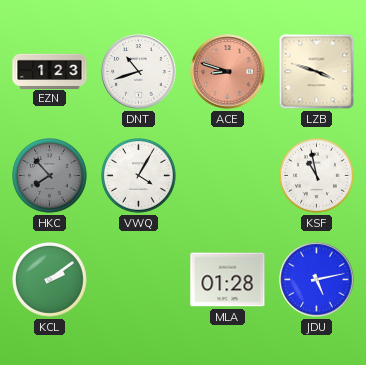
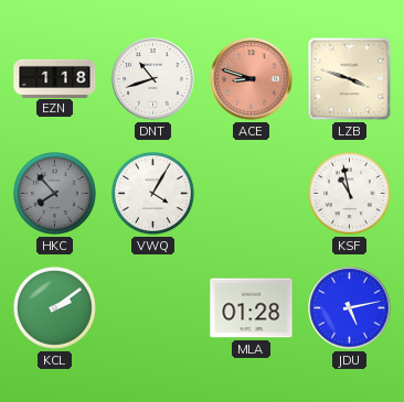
EZN: 1:23 -> 1:18 (55, 78)
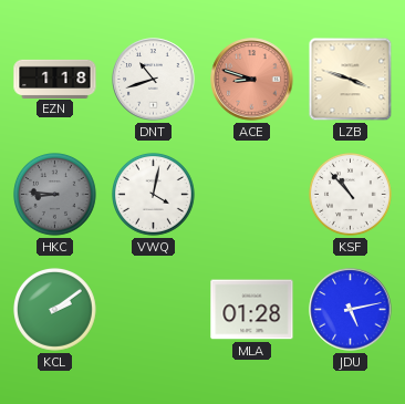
HKC: 7:53 -> 8:46 (55, 195)
VWQ: 4:05 -> 4:02 (154, 195)
KSF: 10:58 -> 10:53 (351, 195)
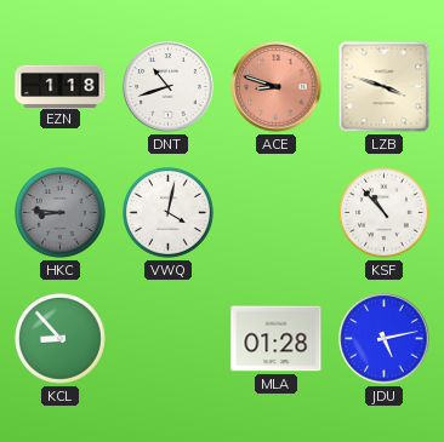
KCL: 2:09 -> 8:53 (61, 339)
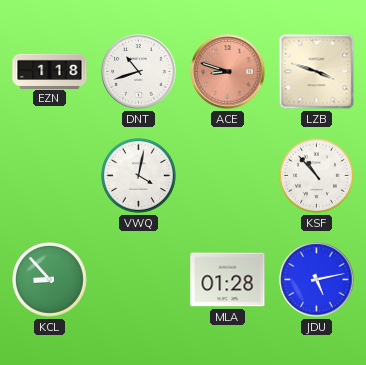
HKC: 8:46 -> none (61, 213)
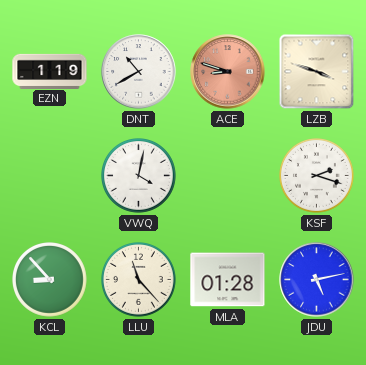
EZN: 1:18 -> 1:19 (50, 71)
DNT: 10:42 -> 10:40 (139, 72)
KSF: 10:53 -> 2:18 (317, 176)
LLU: none -> 11:23 (139, 280)
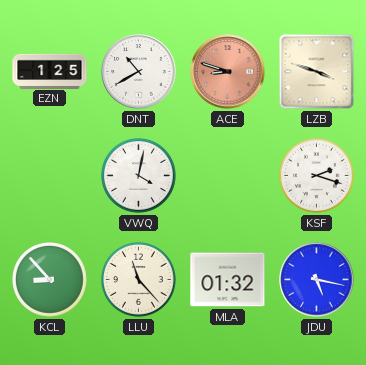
EZN: 1:19 -> 1:25 (50, 71)
MLA: 01:28 -> 01:32 (228, 280)
JDU: 5:13 -> 5:17 (317, 280)
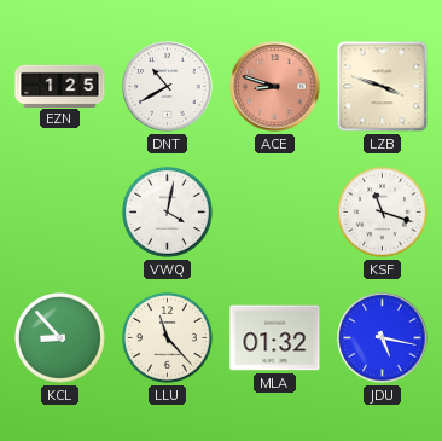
KSF: 2:18 -> 11:18 (383, 213)
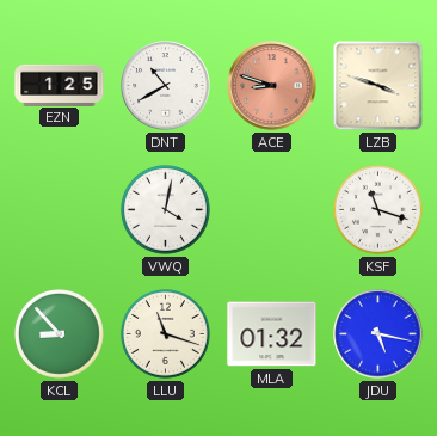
LLU: 11:23 -> 11:18 (166, 334)
